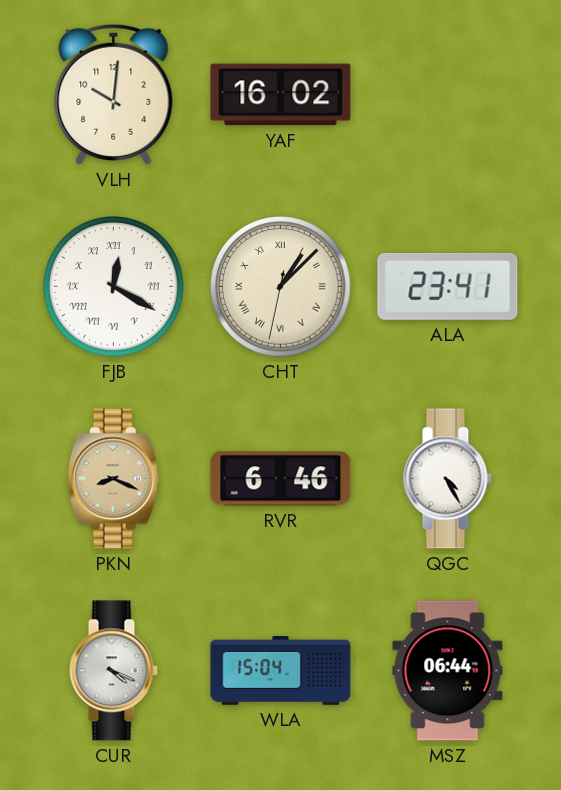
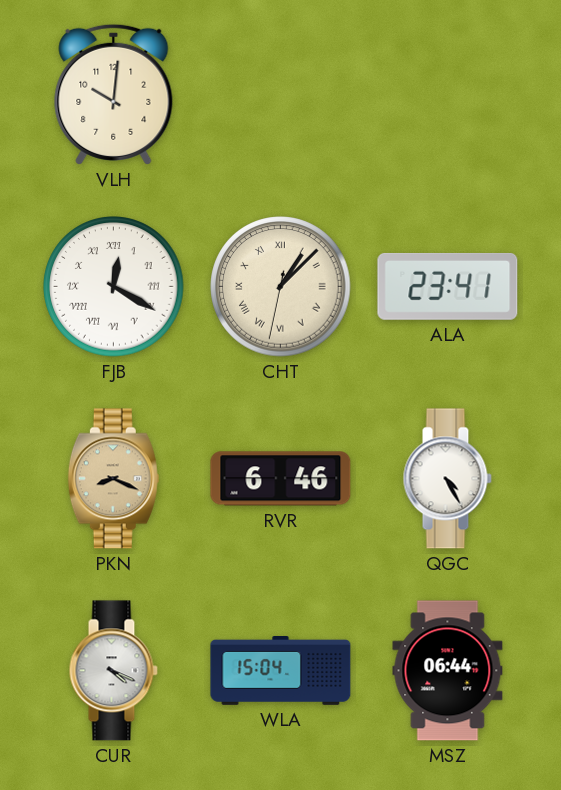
YAF: 16:02 -> none (281, 95)
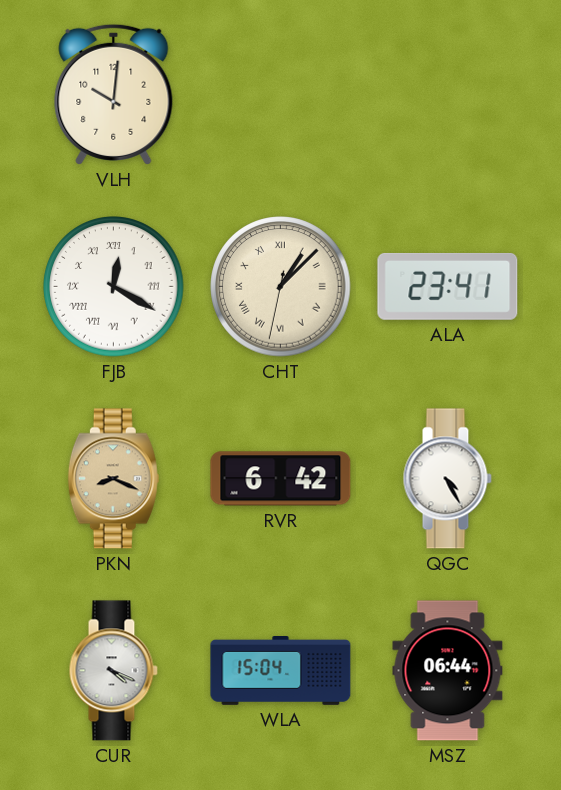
RVR: 6:46 -> 6:42 (281, 479)
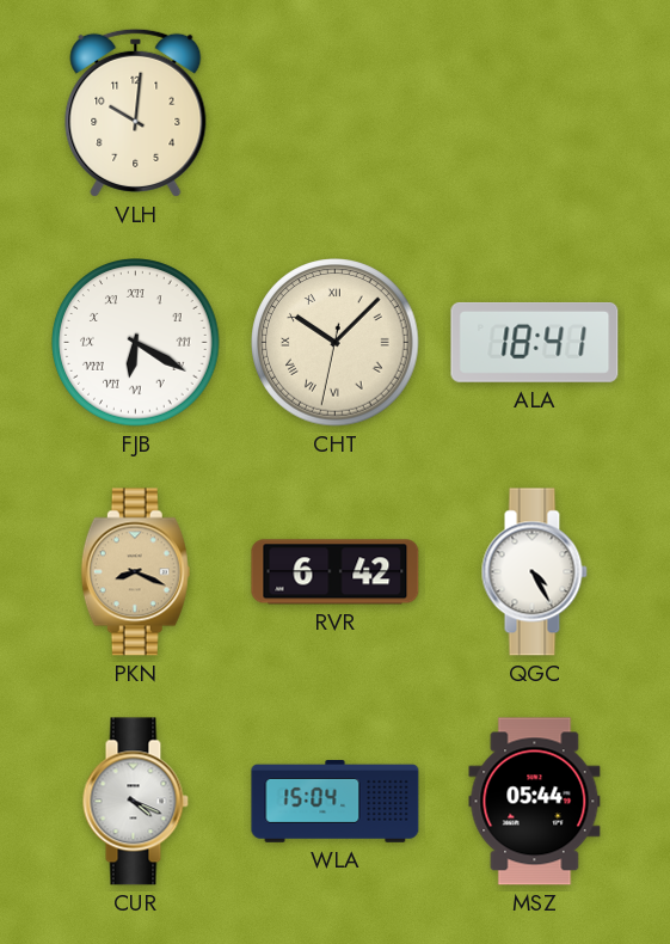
FJB: 12:20 -> 6:20 (136, 343)
CHT: 1:07 -> 10:07 (336, 343)
ALA: 23:41 -> 18:41 (535, 342)
MSZ: 06:44 -> 05:44 (535, 802)
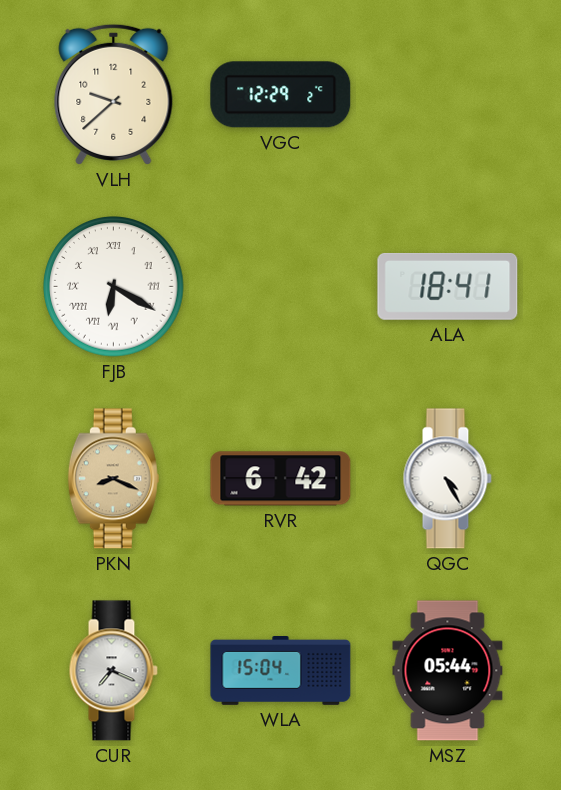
VLH: 10:01 -> 9:38 (114, 94)
VGC: none -> 12:29 (281, 95)
CHT: 10:07 -> none (336, 343)
CUR: 4:19 -> 7:19 (113, 671)
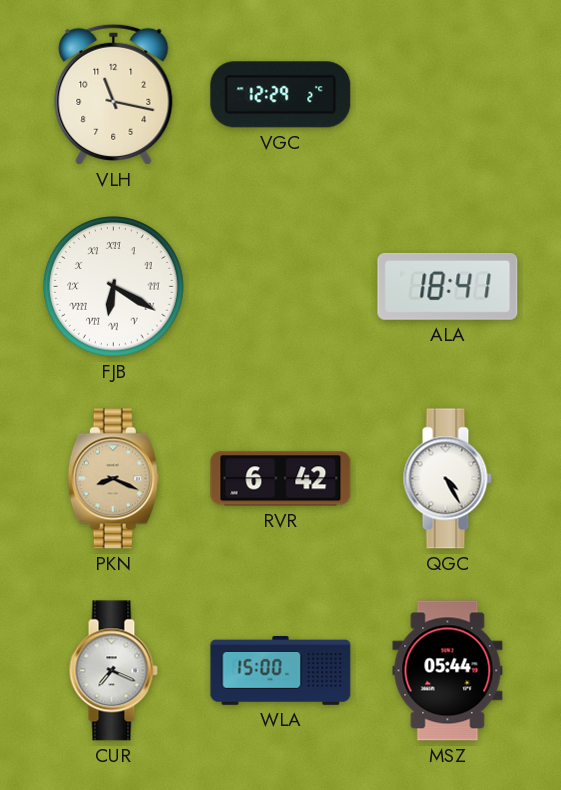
VLH: 9:38 -> 11:17 (114, 94)
WLA: 15:04 -> 15:00 (281, 671)
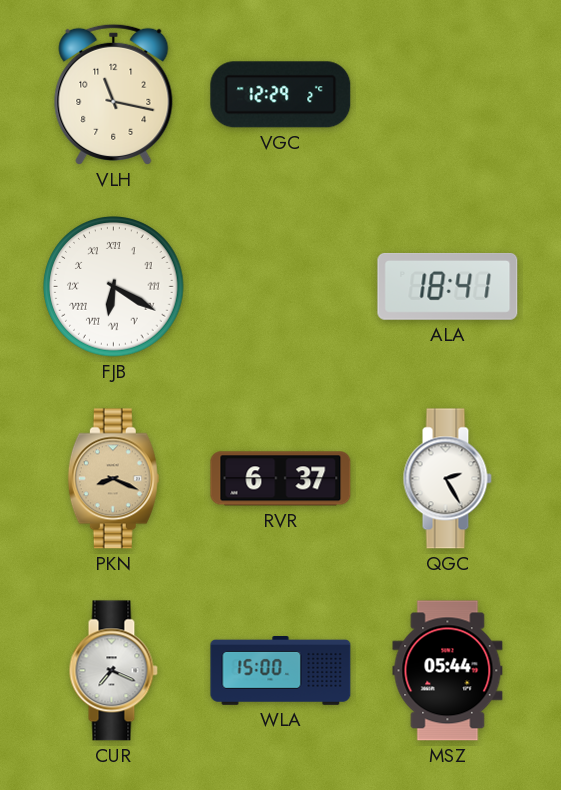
RVR: 6:42 -> 6:37 (281, 479)
QGC: 4:25 -> 2:25 (447, 479)
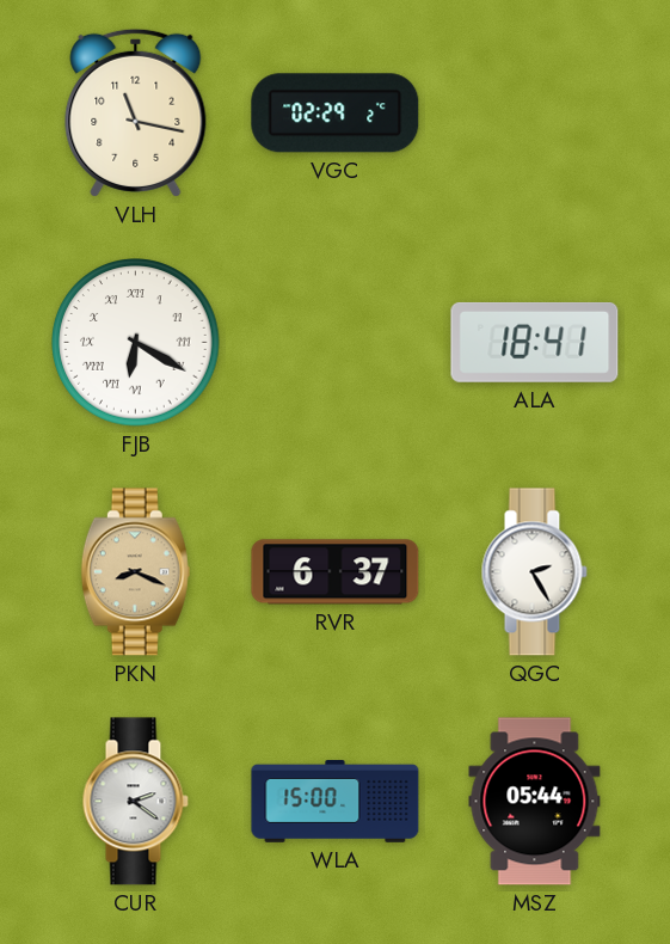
VGC: 12:29 -> 02:29 (336, 114)
CUR: 7:19 -> 2:21 (135, 802)
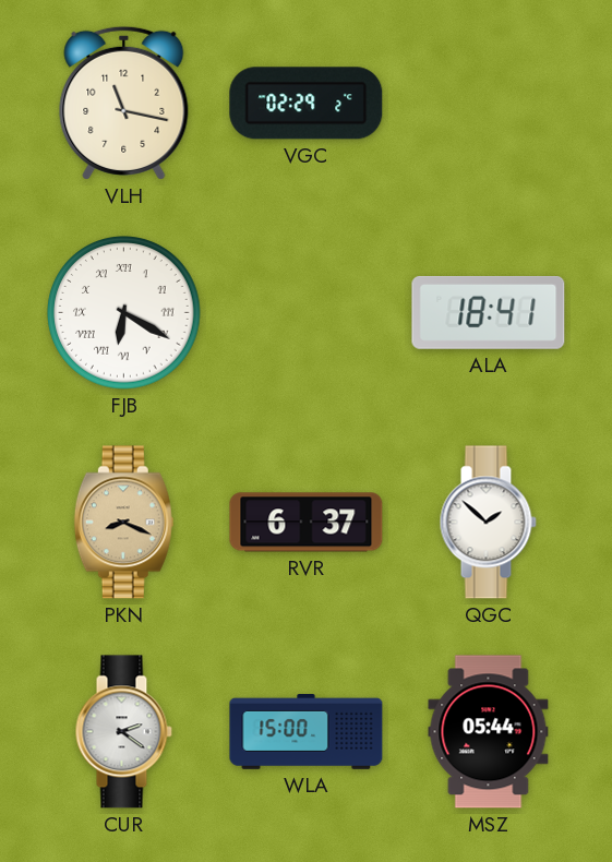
QGC: 2:25 -> 1:52 (488, 523)
